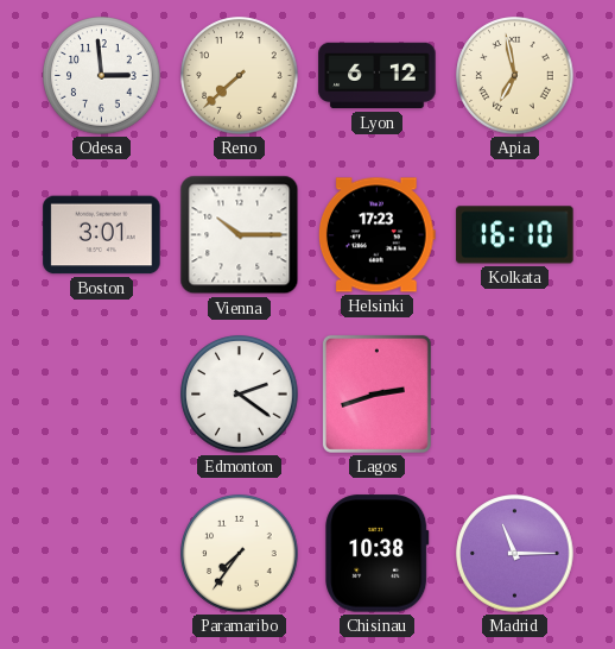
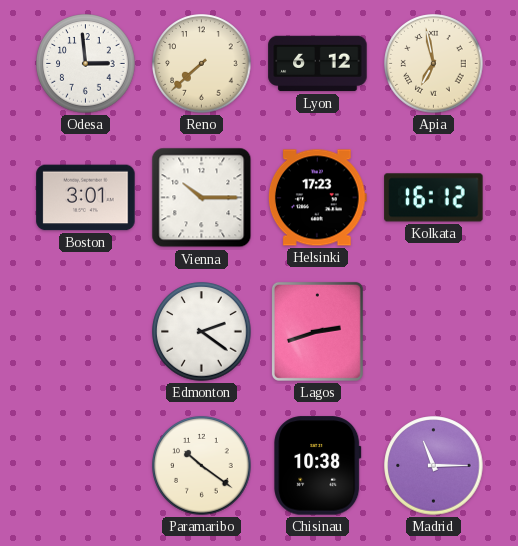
Kolkata: 16:10 -> 16:12 (434, 198)
Paramaribo: 7:36 -> 10:21 (202, 466)
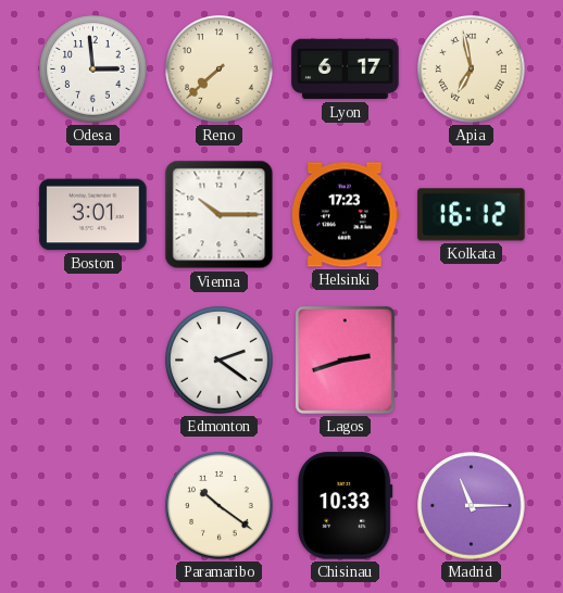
Lyon: 6:12 -> 6:17 (346, 70)
Chisinau: 10:38 -> 10:33 (346, 506)
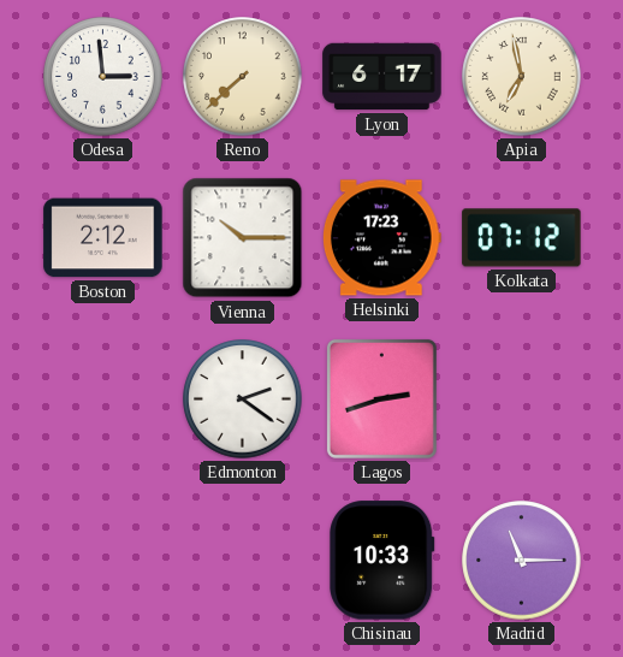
Boston: 3:01 -> 2:12 (103, 238)
Kolkata: 16:12 -> 07:12 (522, 238)
Paramaribo: 10:21 -> none (220, 506)
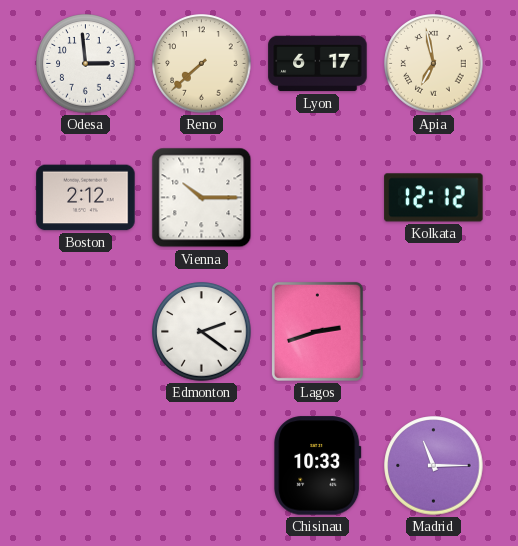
Helsinki: 17:23 -> none (381, 238)
Kolkata: 07:12 -> 12:12 (434, 198)
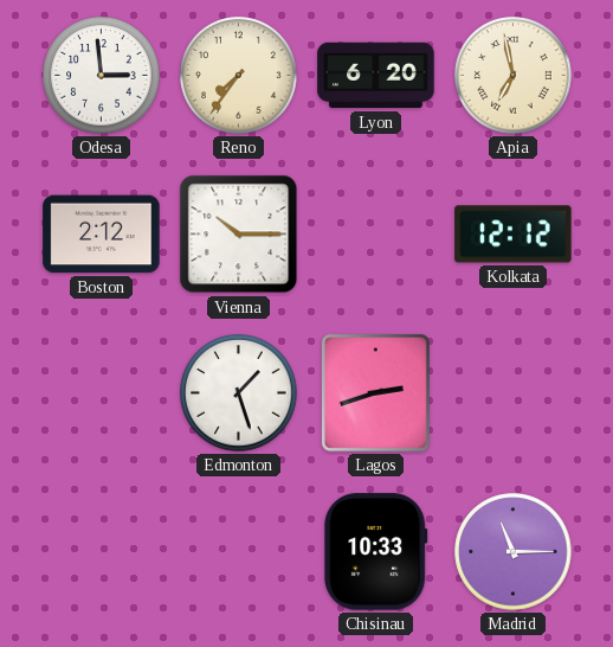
Reno: 7:38 -> 7:36 (239, 76)
Lyon: 6:17 -> 6:20 (376, 76)
Edmonton: 2:21 -> 1:27 (239, 393)
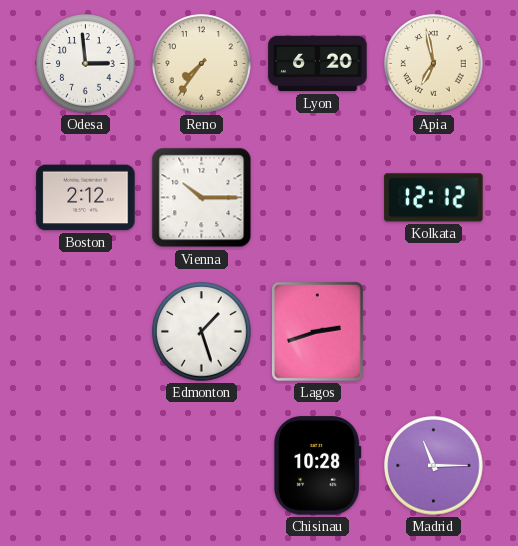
Chisinau: 10:33 -> 10:28 (318, 466)
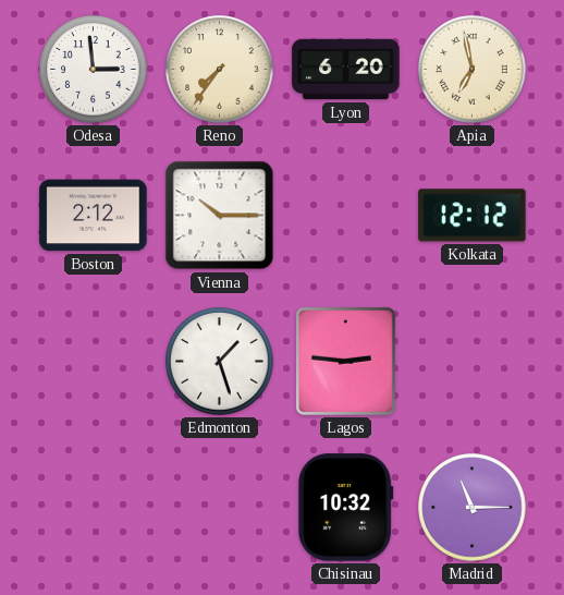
Lagos: 2:42 -> 2:46 (345, 361)
Chisinau: 10:28 -> 10:32 (346, 508)
